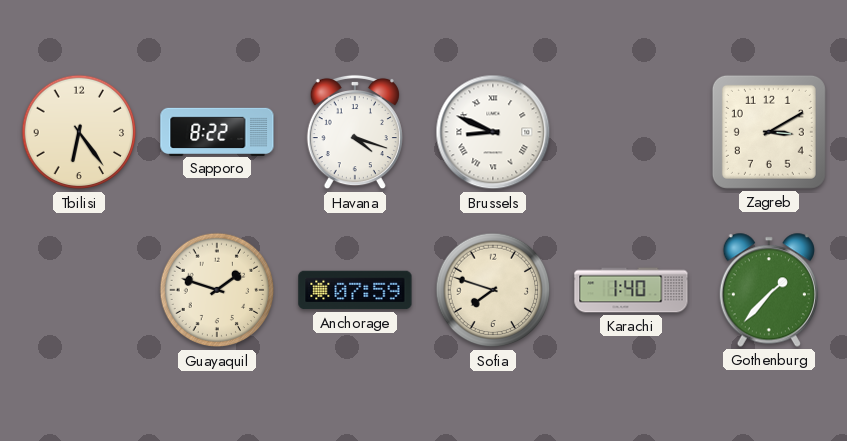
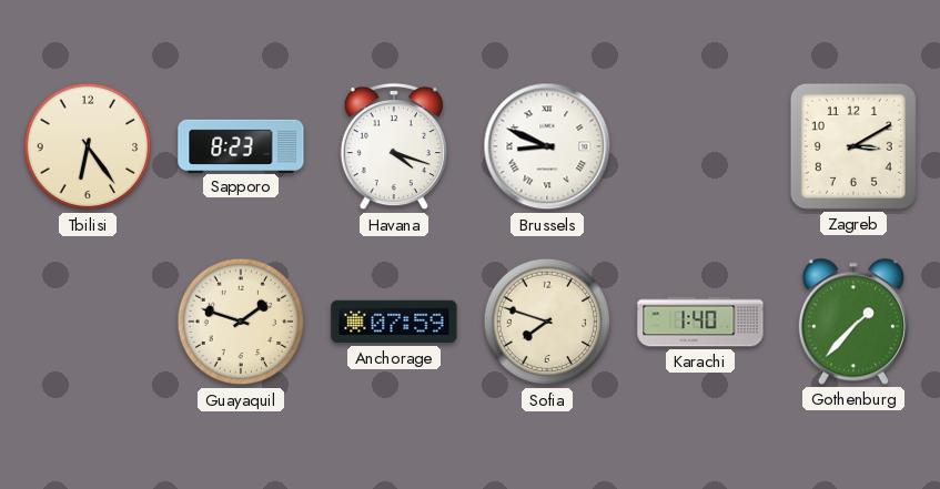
Sapporo: 8:22 -> 8:23 (241, 145)
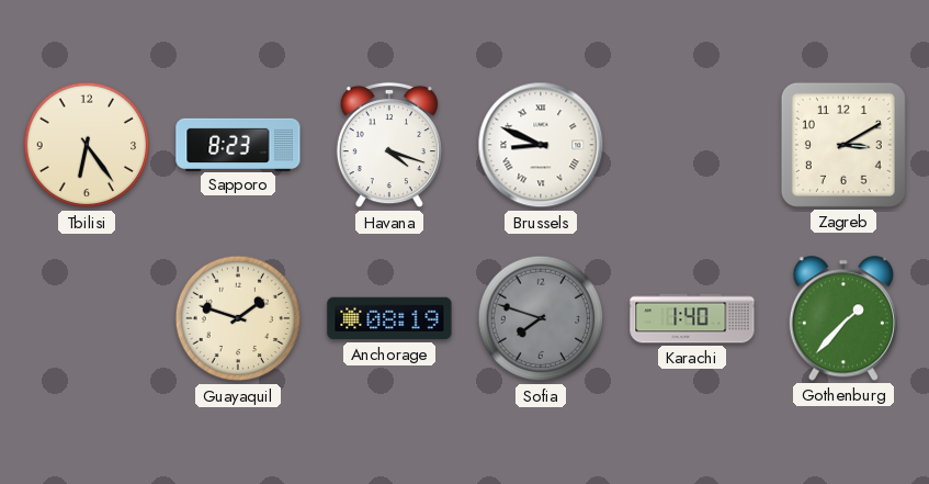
Anchorage: 07:59 -> 08:19 (389, 318)
Sofia dial: cream -> grey (541, 318)
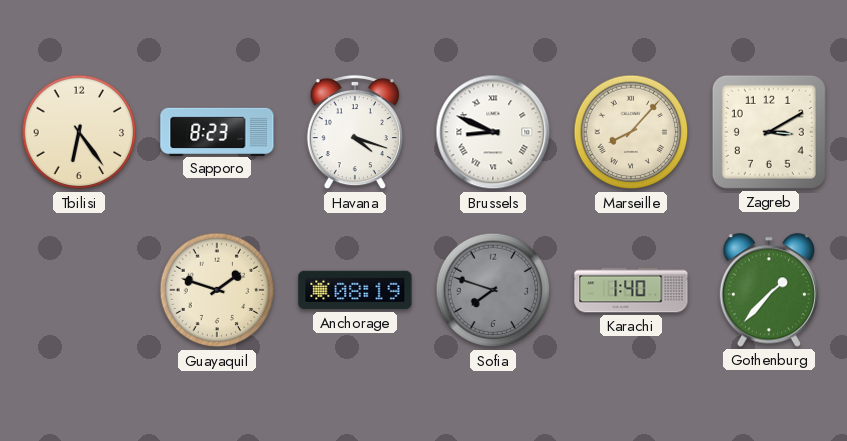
Marseille: none -> 8:07 (631, 132)
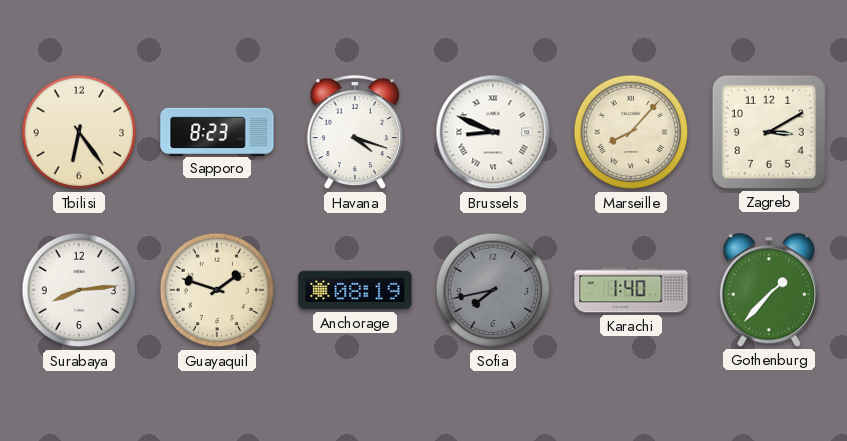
Surabaya: none -> 8:14 (79, 290)
Sofia: 7:48 -> 7:43 (493, 290)
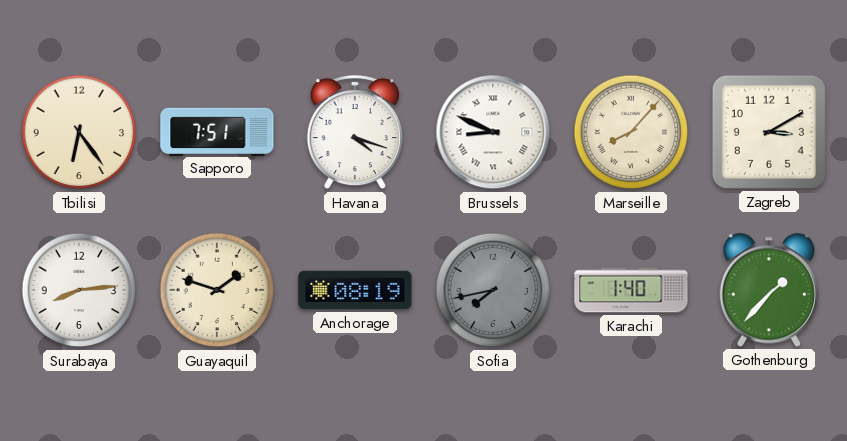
Sapporo: 8:23 -> 7:51 (217, 131)
